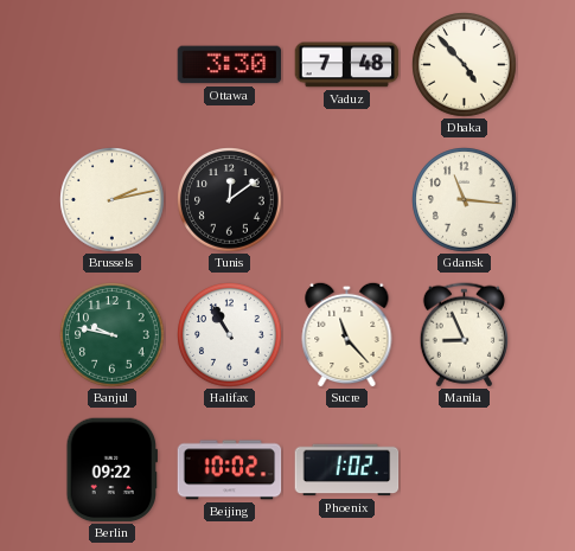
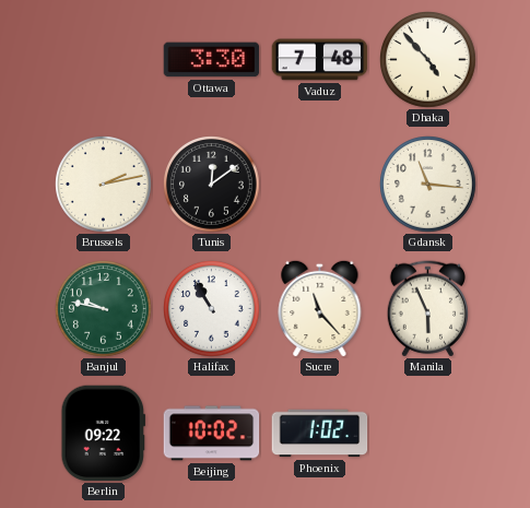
Manila: 8:56 -> 5:56 (427, 309)
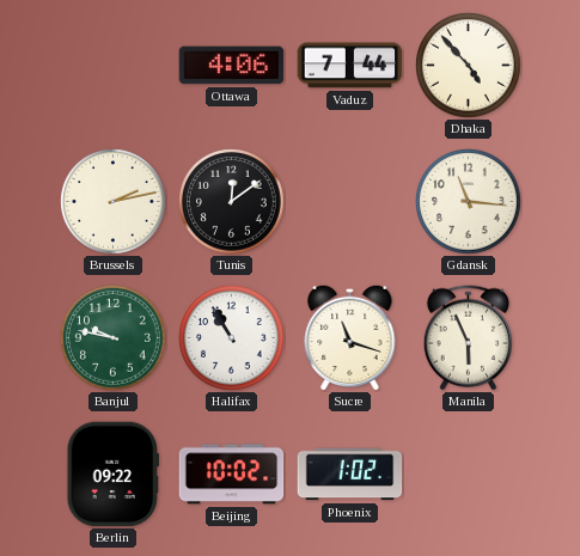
Ottawa: 3:30 -> 4:06 (232, 66)
Vaduz: 7:48 -> 7:44 (350, 66)
Sucre: 11:23 -> 11:18 (350, 337)
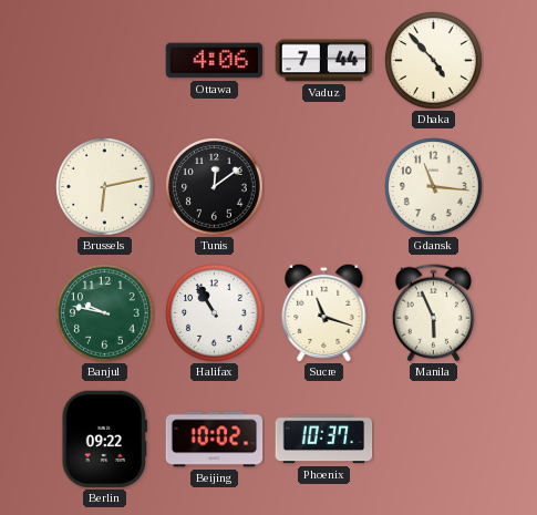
Brussels: 2:13 -> 6:13 (105, 187)
Phoenix: 1:02 -> 10:37 (324, 440)
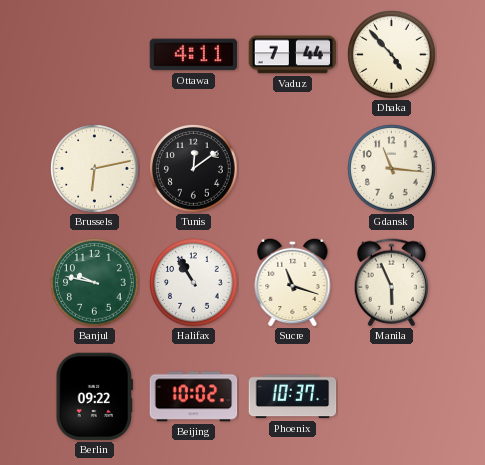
Ottawa: 4:06 -> 4:11 (194, 55)
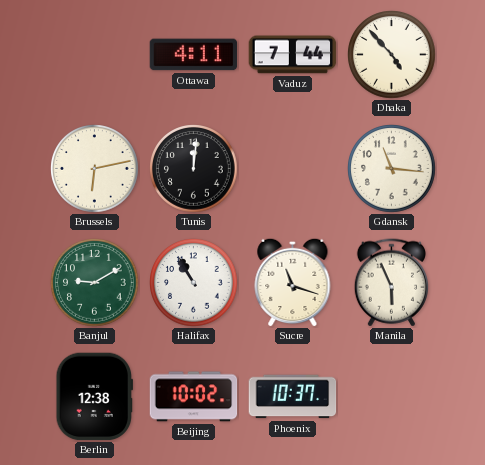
Tunis: 12:09 -> 12:01 (194, 169)
Banjul: 9:47 -> 9:10 (95, 283)
Berlin: 09:22 -> 12:38 (94, 397)
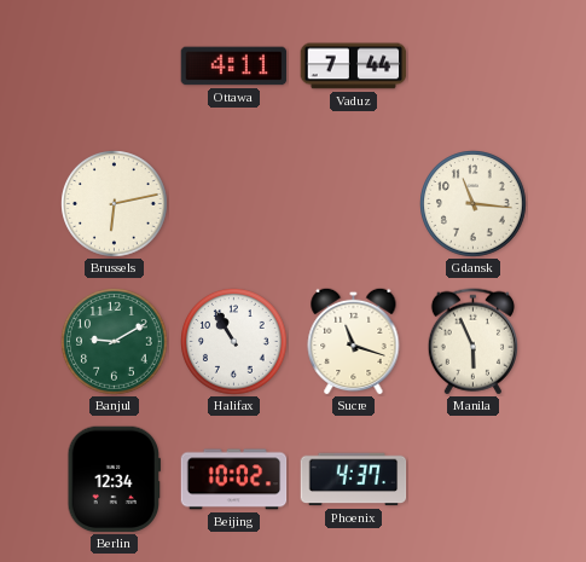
Dhaka: 4:53 -> none (392, 55)
Tunis: 12:01 -> none (194, 169)
Berlin: 12:38 -> 12:34 (114, 480)
Phoenix: 10:37 -> 4:37 (354, 480)
